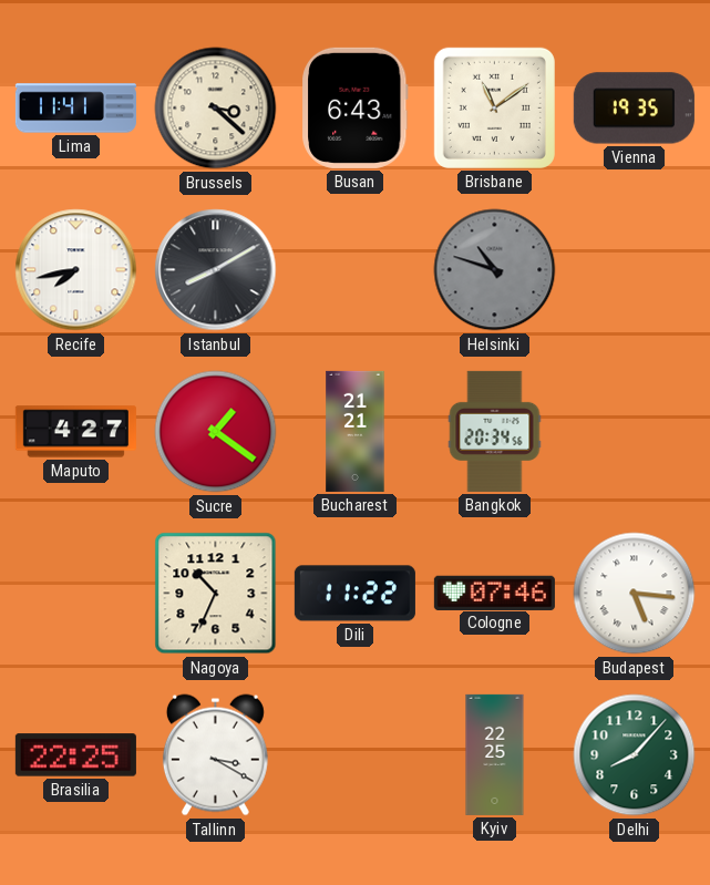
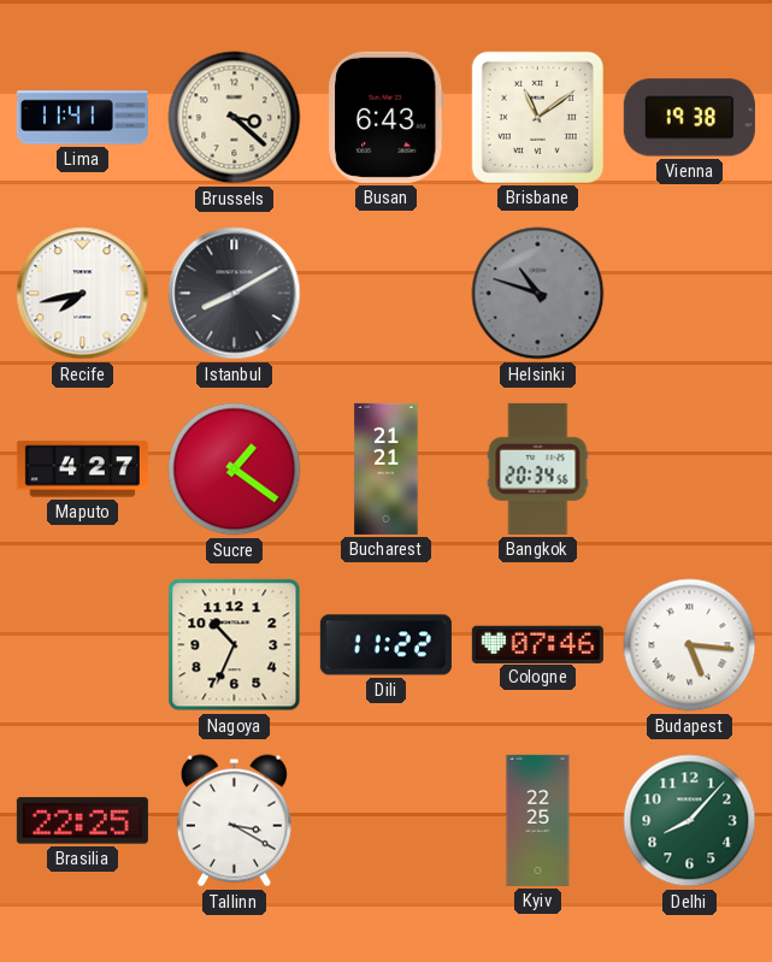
Vienna: 19:35 -> 19:38 (689, 118)
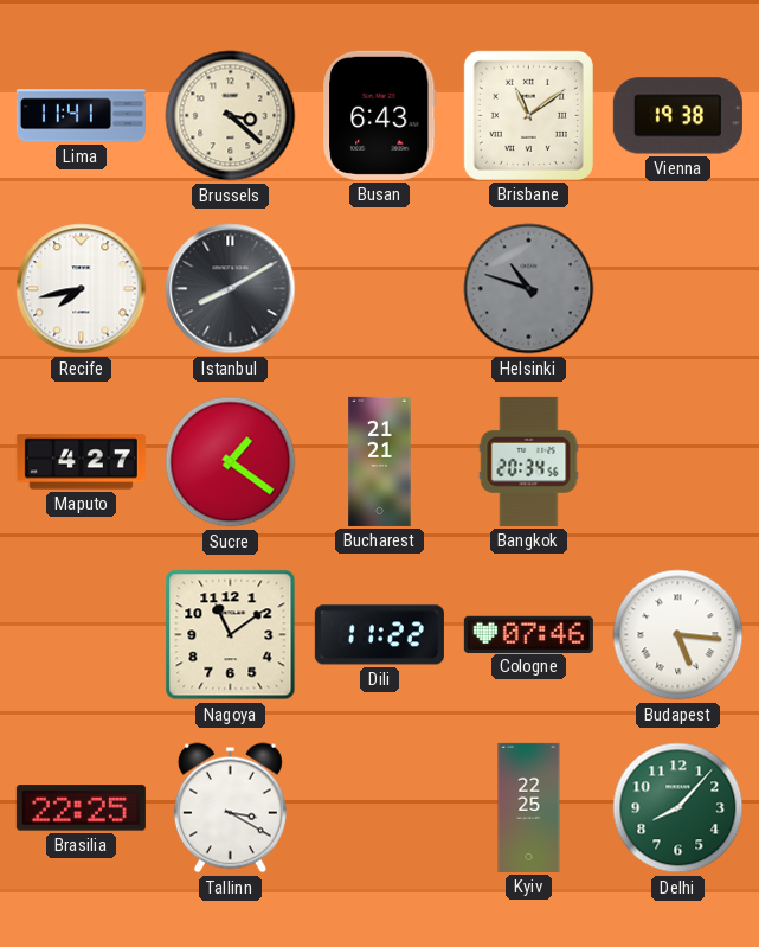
Nagoya: 10:34 -> 11:09 (231, 635)
